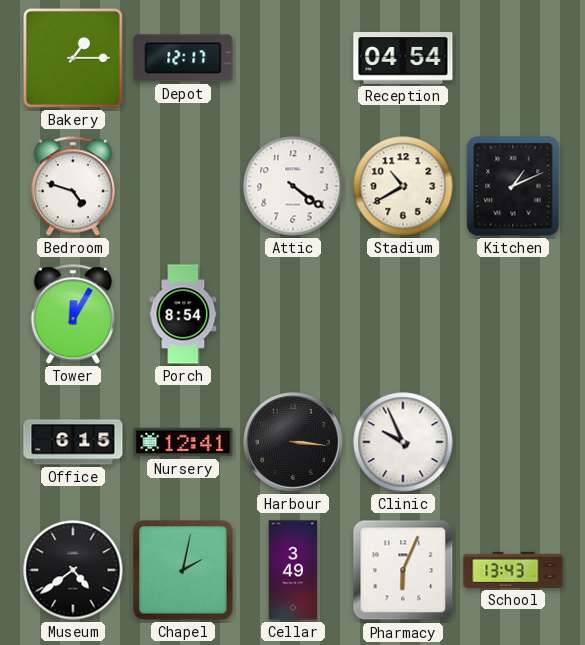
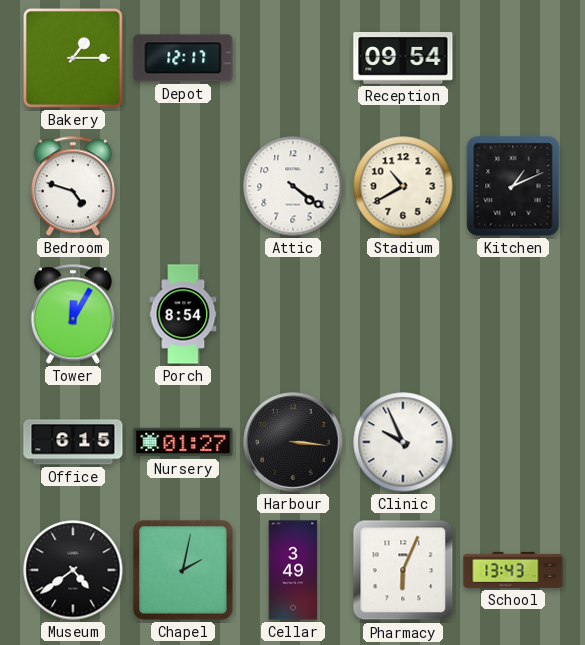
Reception: 04:54 -> 09:54 (403, 59)
Nursery: 12:41 -> 01:27 (183, 442)
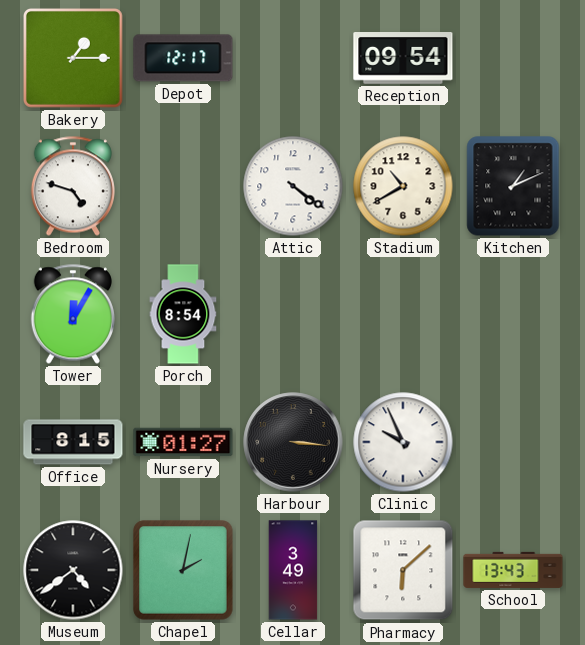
Office: 6:15 -> 8:15 (73, 442)
Pharmacy: 6:04 -> 6:08 (403, 570)
